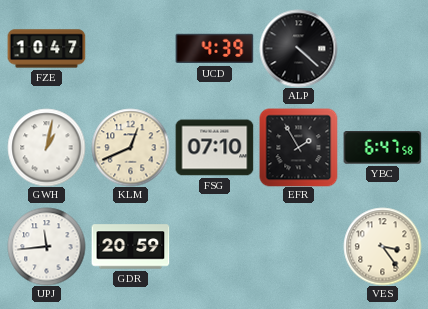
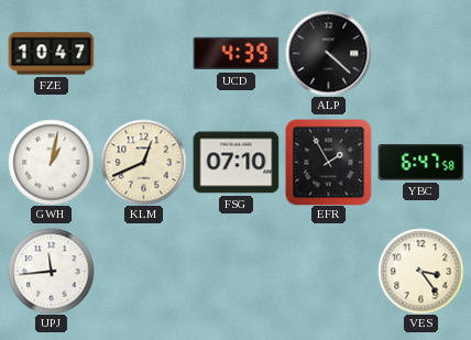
GDR: 20:59 -> none (130, 247)
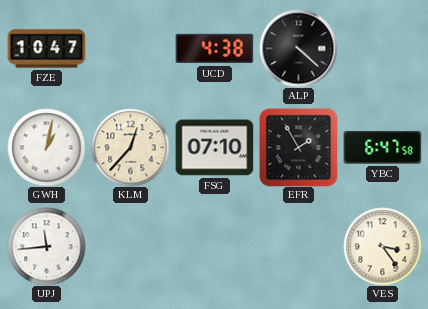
UCD: 4:39 -> 4:38 (214, 49)
KLM: 12:41 -> 12:37 (130, 147)
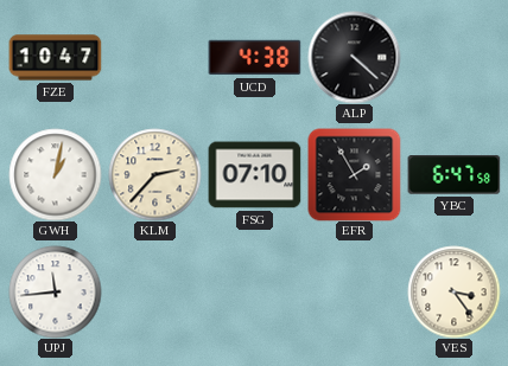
KLM: 12:37 -> 2:37 (154, 174)
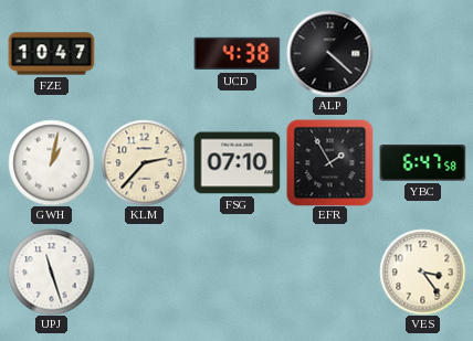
UPJ: 11:44 -> 11:27 (51, 271)
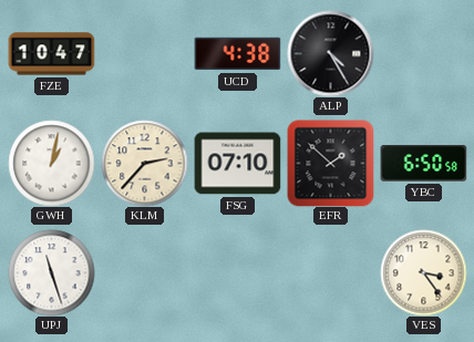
ALP: 4:22 -> 4:25 (330, 53)
EFR: 1:55 -> 1:52 (330, 163)
YBC: 6:47 -> 6:50 (423, 164)
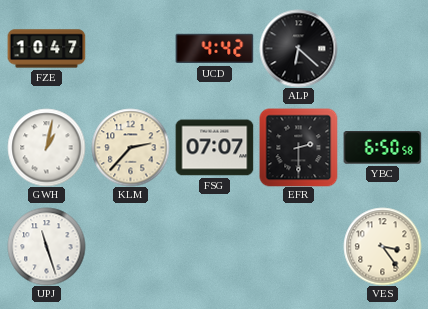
UCD: 4:38 -> 4:42 (214, 49)
ALP: 4:25 -> 6:22 (298, 48)
FSG: 07:10 -> 07:07 (214, 148)
EFR: 1:52 -> 2:30 (298, 147)
